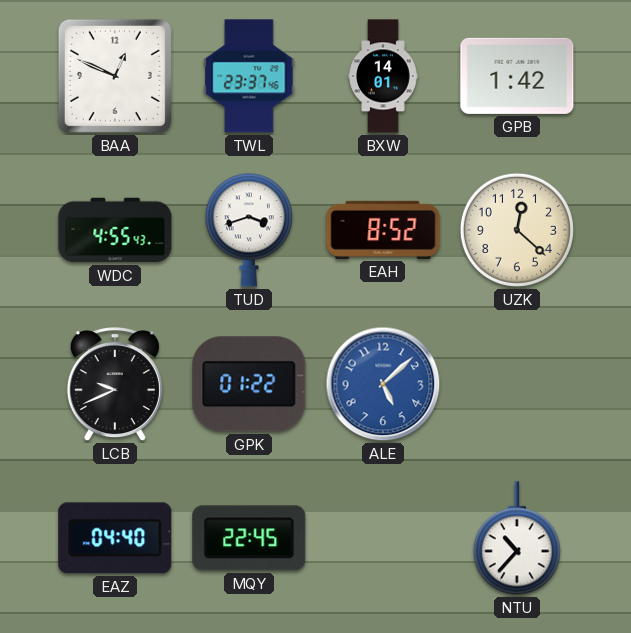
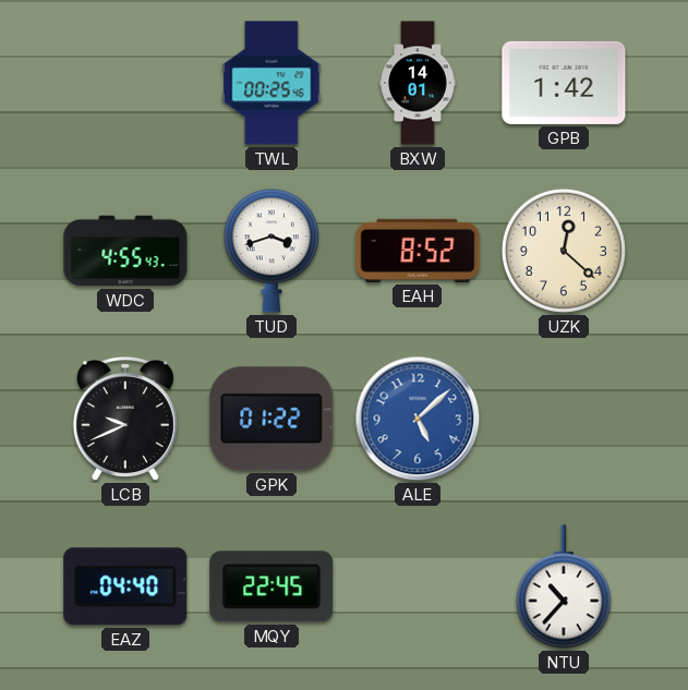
BAA: 12:49 -> none (115, 76)
TWL: 23:37 -> 00:25 (271, 83)
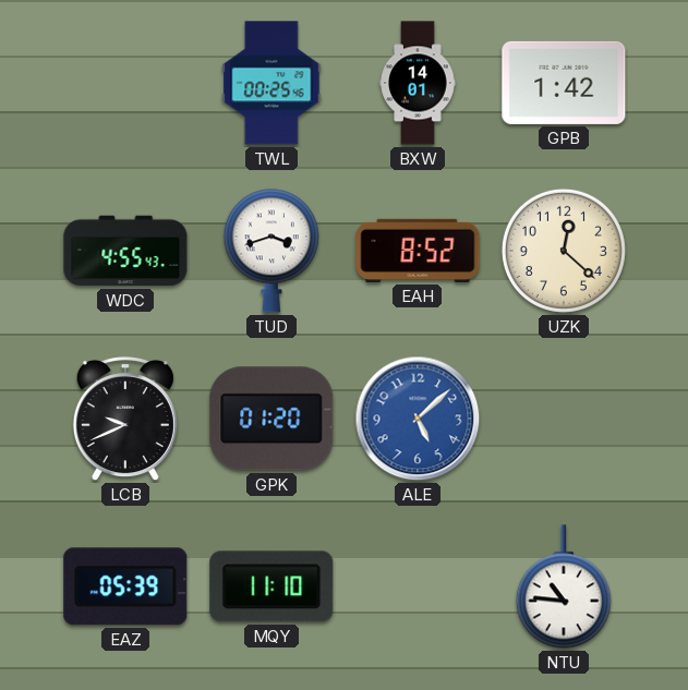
GPK: 01:22 -> 01:20 (271, 419)
EAZ: 04:40 -> 05:39 (125, 586)
MQY: 22:45 -> 11:10 (271, 586)
NTU: 10:37 -> 10:46 (564, 586)
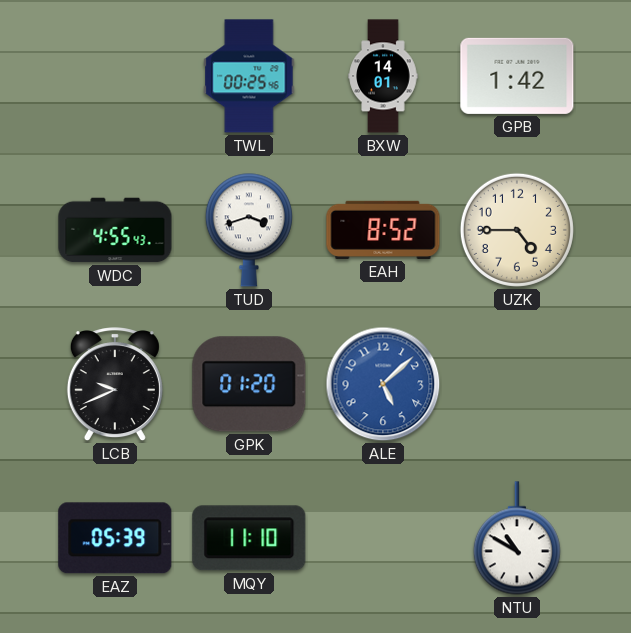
UZK: 12:22 -> 4:45 (517, 230)
NTU: 10:46 -> 10:50 (517, 538)
